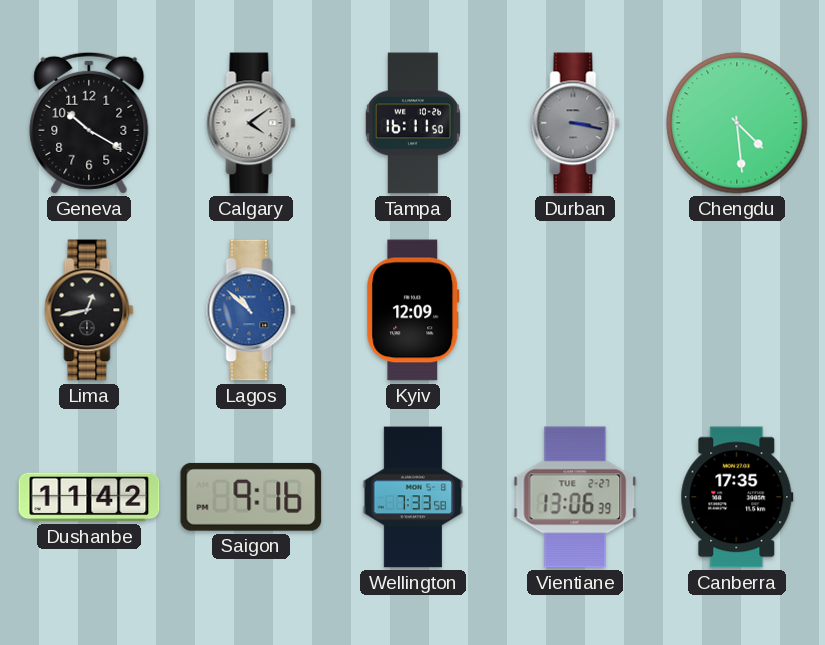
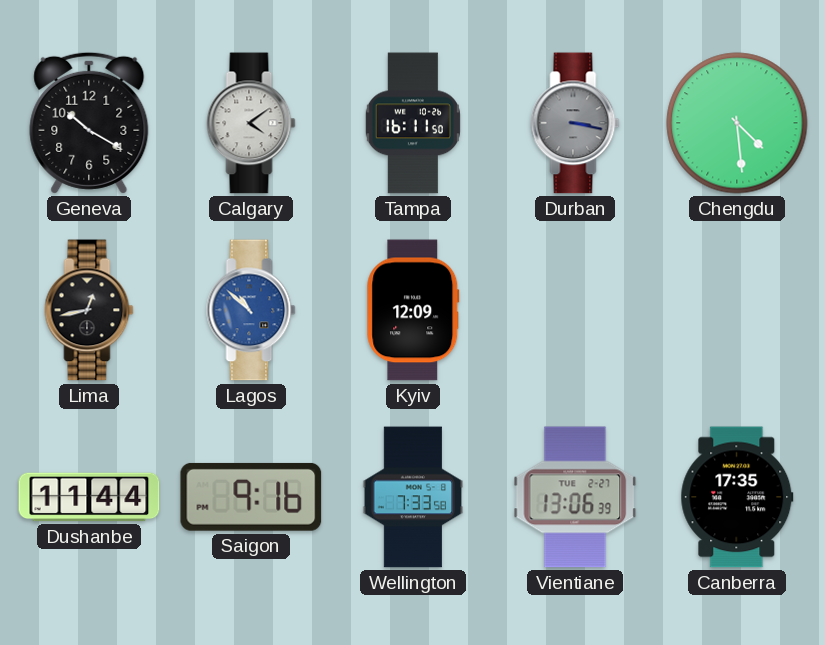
Dushanbe: 11:42 -> 11:44 (89, 497)
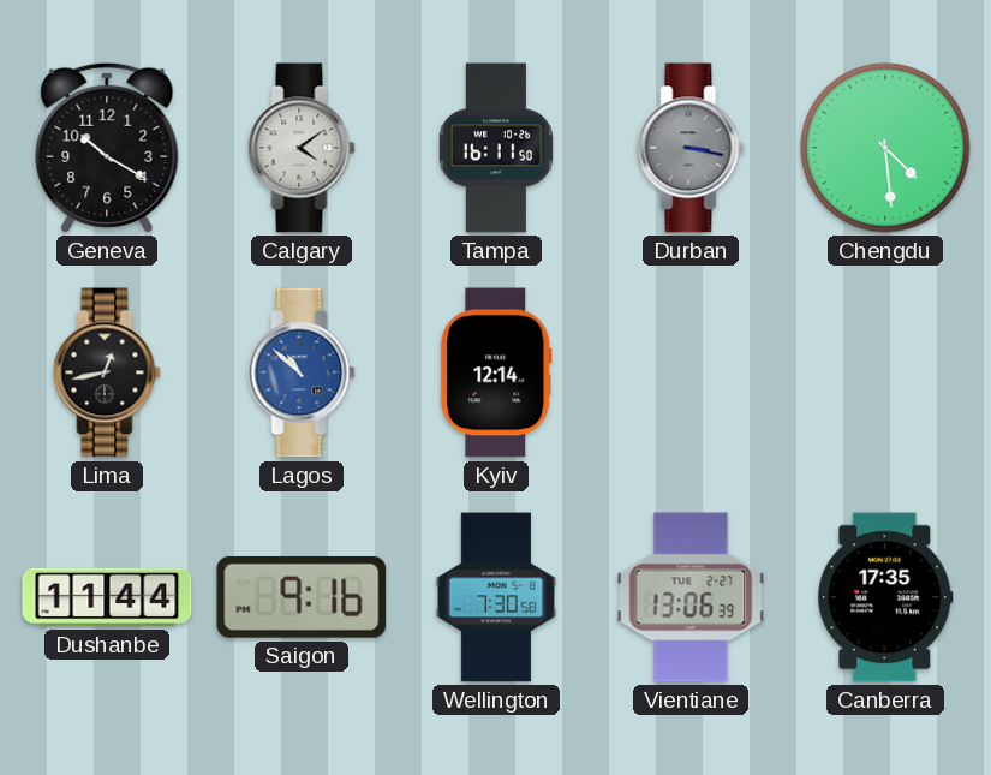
Kyiv: 12:09 -> 12:14 (496, 372)
Wellington: 7:33 -> 7:30 (496, 597)
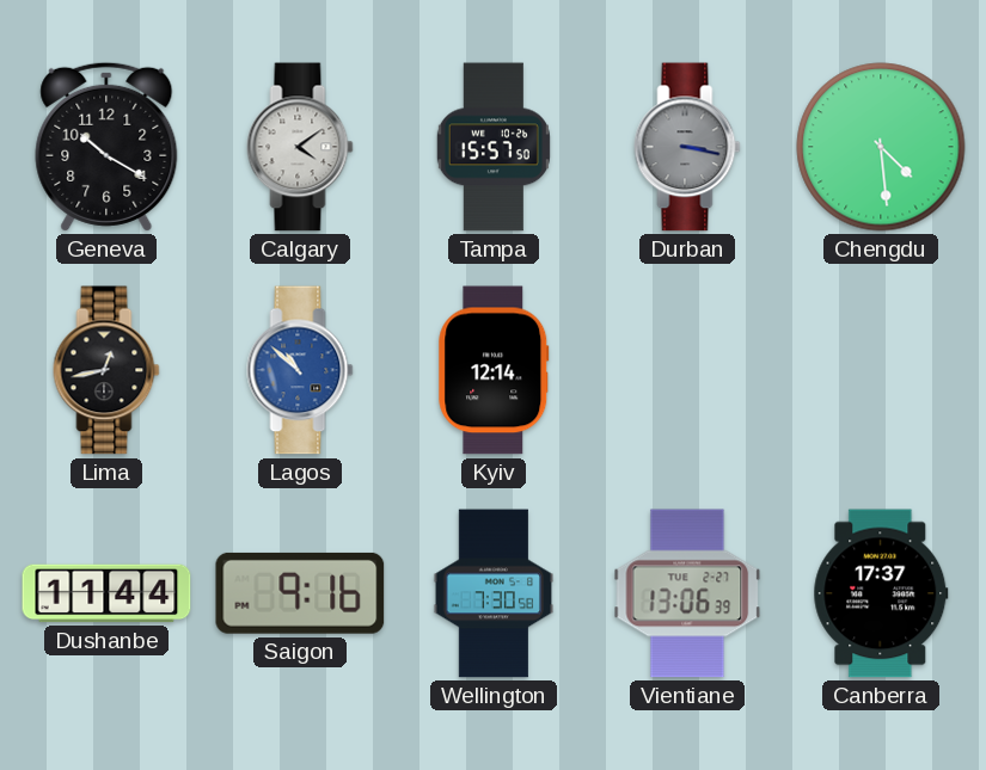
Tampa: 16:11 -> 15:57 (494, 147)
Canberra: 17:35 -> 17:37 (881, 593)
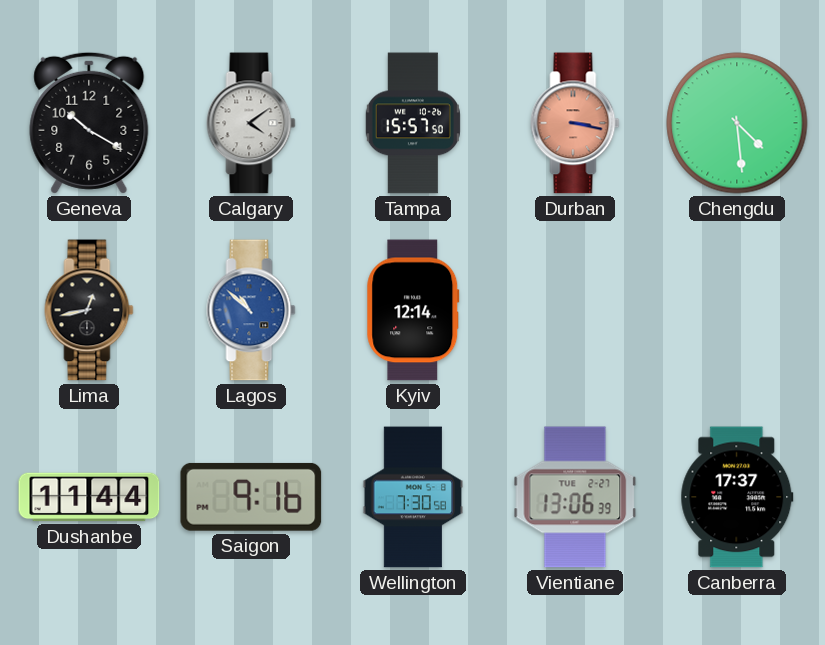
Durban dial: grey -> salmon (575, 123)
